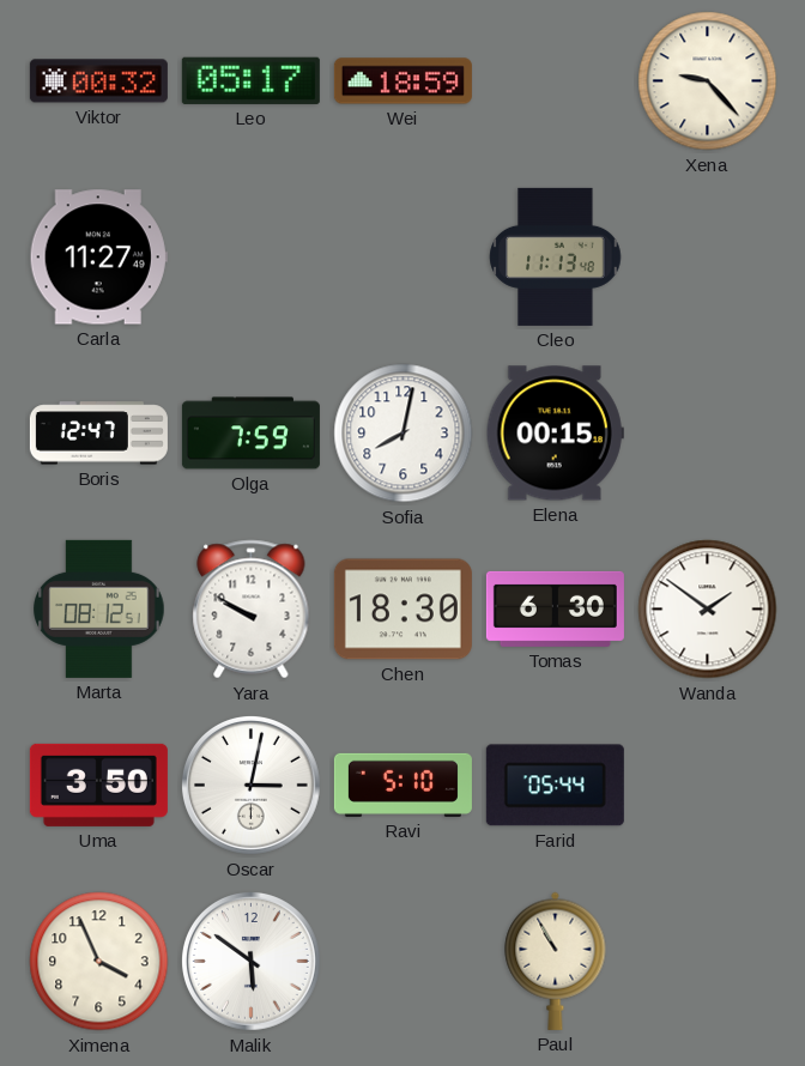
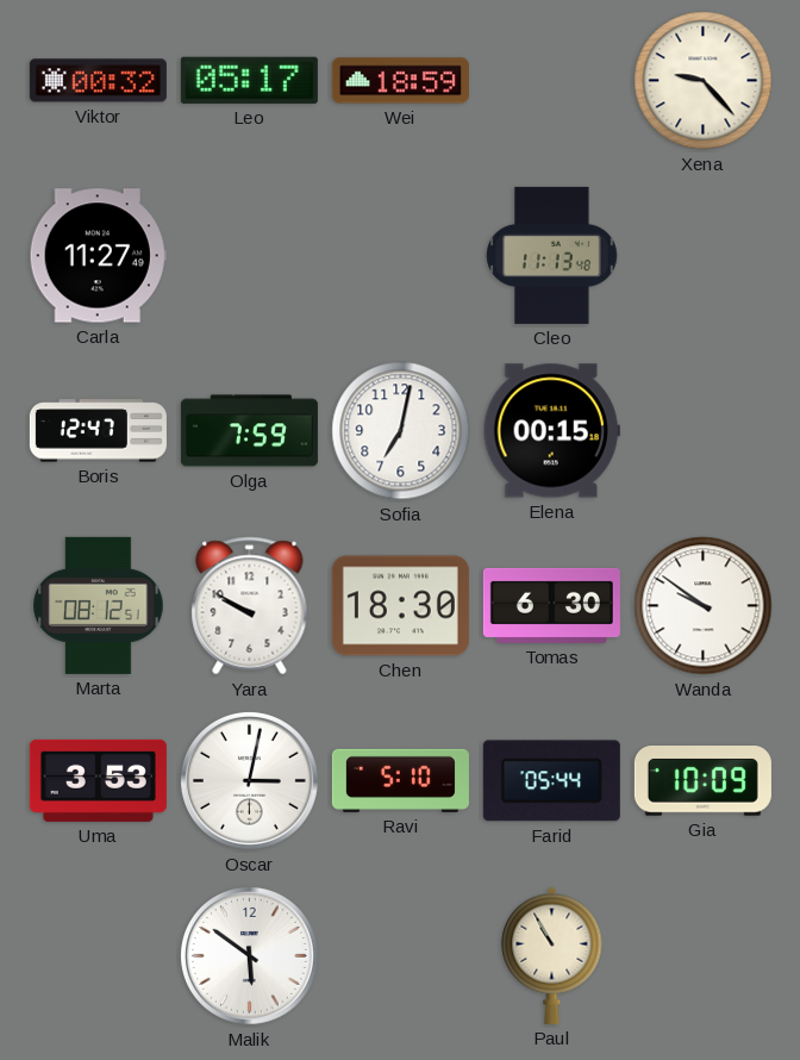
Sofia: 8:02 -> 7:02 (401, 431)
Wanda: 1:51 -> 9:51 (704, 606)
Uma: 3:50 -> 3:53 (98, 780)
Gia: none -> 10:09 (702, 781)
Ximena: 3:56 -> none (99, 962)
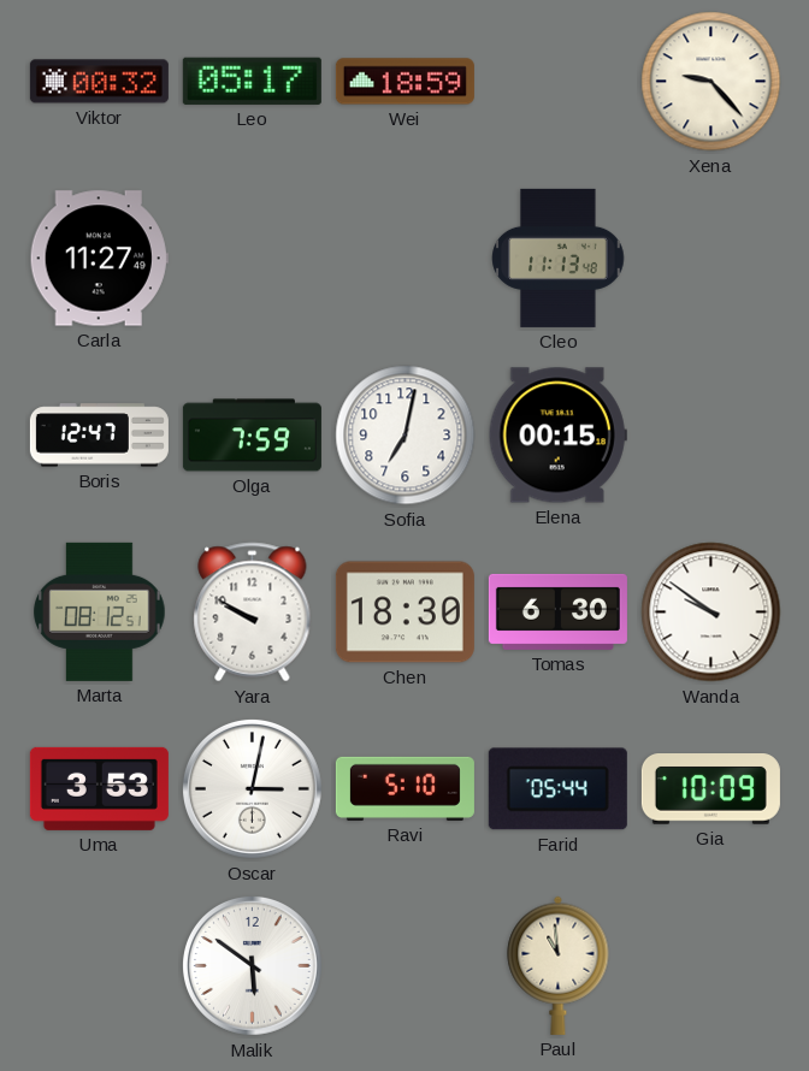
Paul: 10:55 -> 10:59 (559, 965)
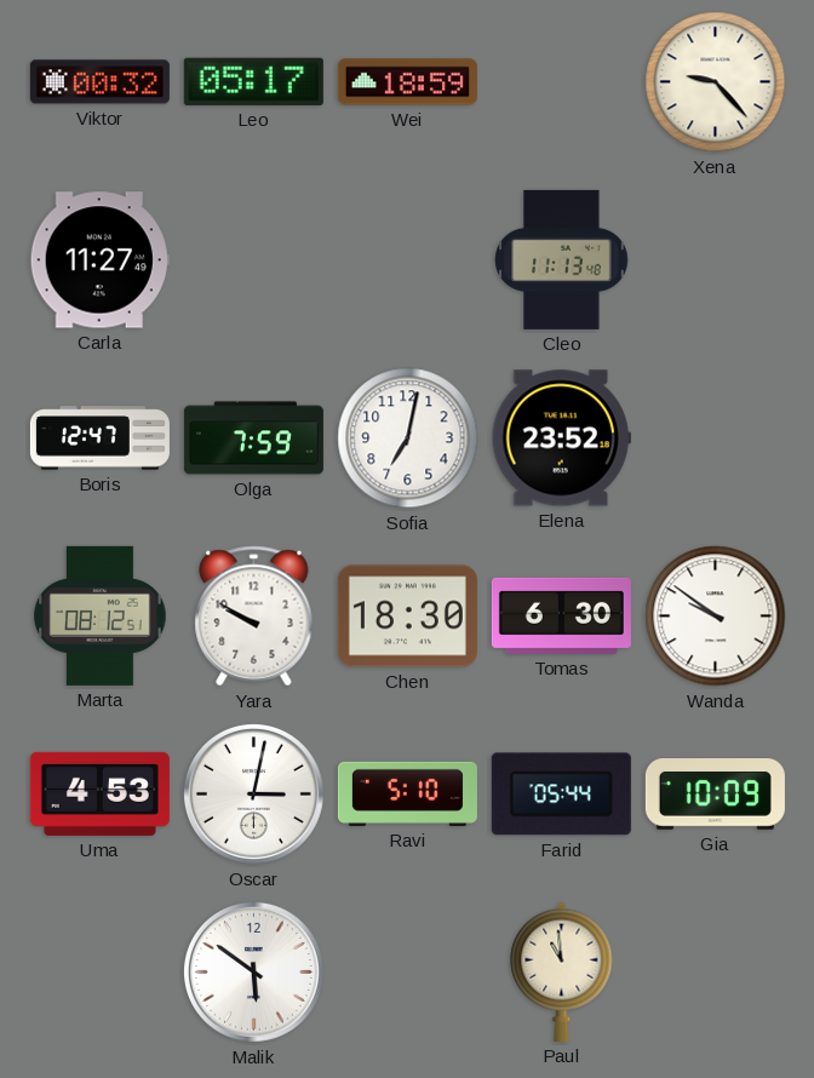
Elena: 00:15 -> 23:52 (561, 438)
Uma: 3:53 -> 4:53 (99, 793)
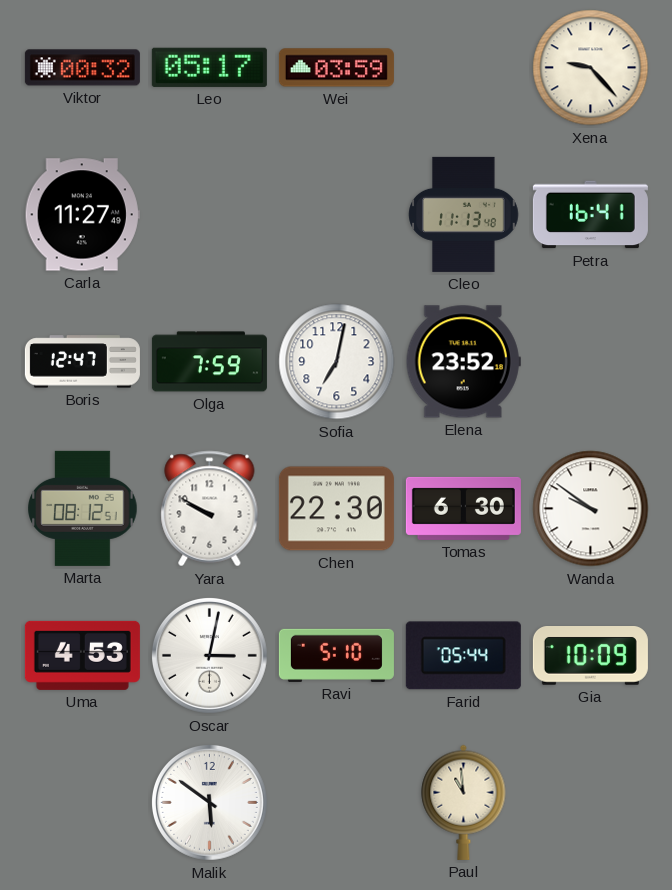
Wei: 18:59 -> 03:59 (336, 68)
Petra: none -> 16:41 (590, 215)
Chen: 18:30 -> 22:30 (336, 509)
